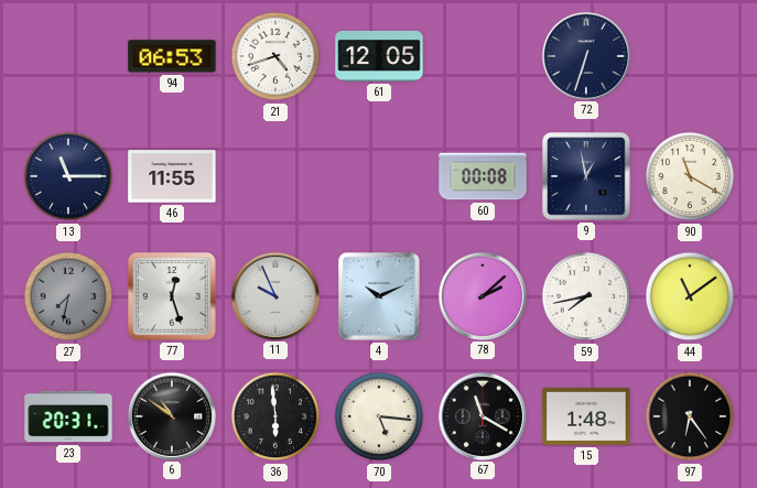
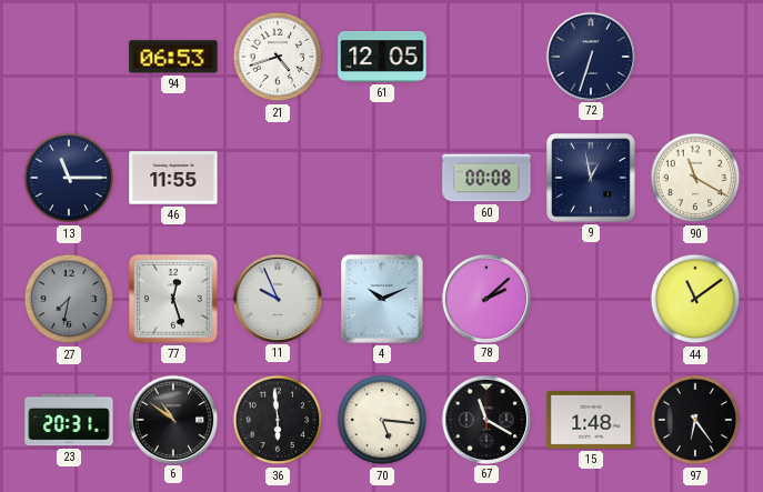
59: 7:43 -> none (586, 296)
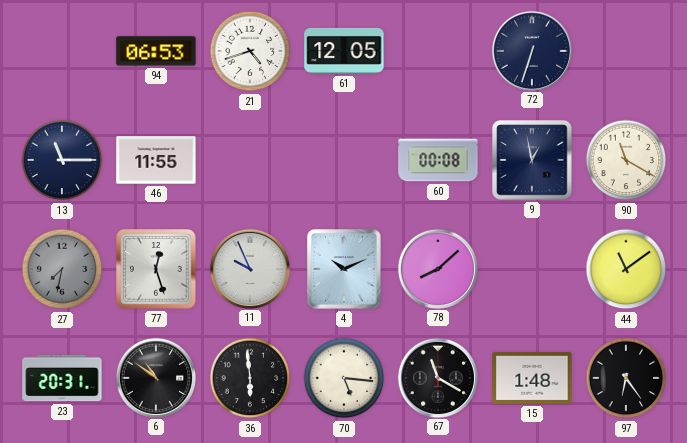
78: 2:08 -> 8:08 (437, 268)
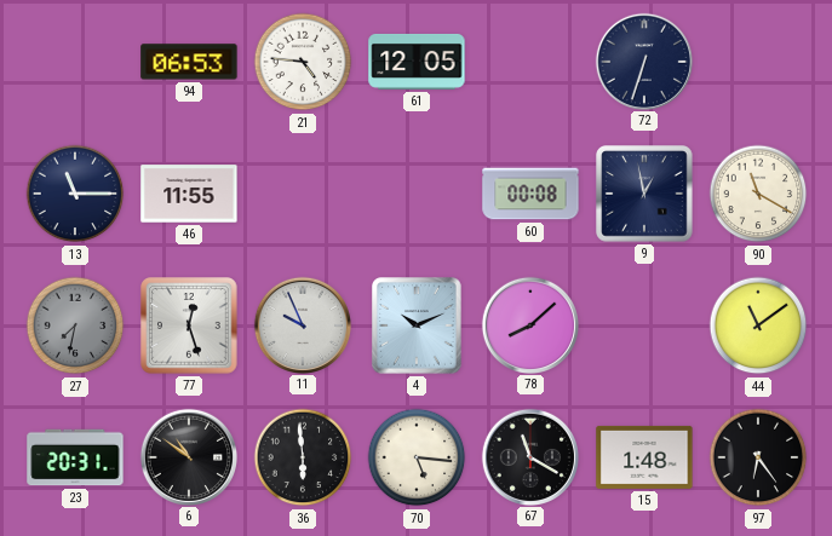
21: 4:42 -> 4:46 (303, 62)
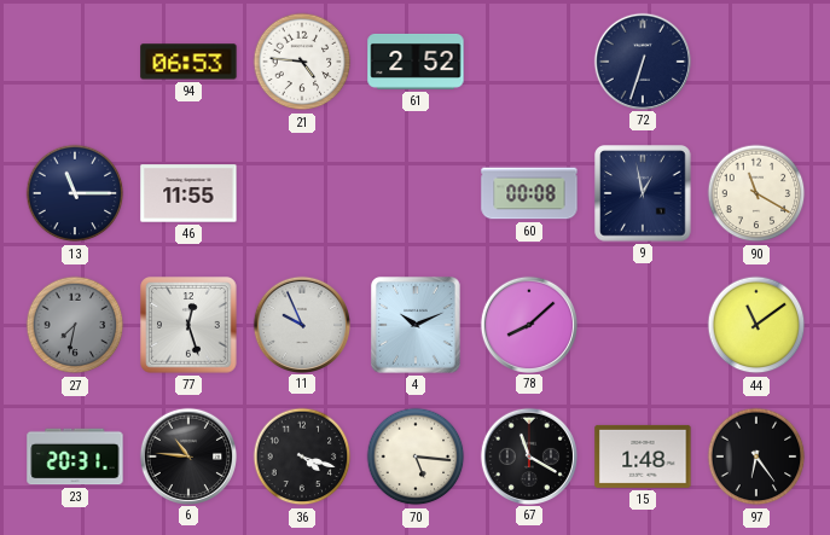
61: 12:05 -> 2:52 (416, 62)
6: 10:51 -> 10:46 (187, 455)
36: 5:59 -> 4:18 (302, 457)
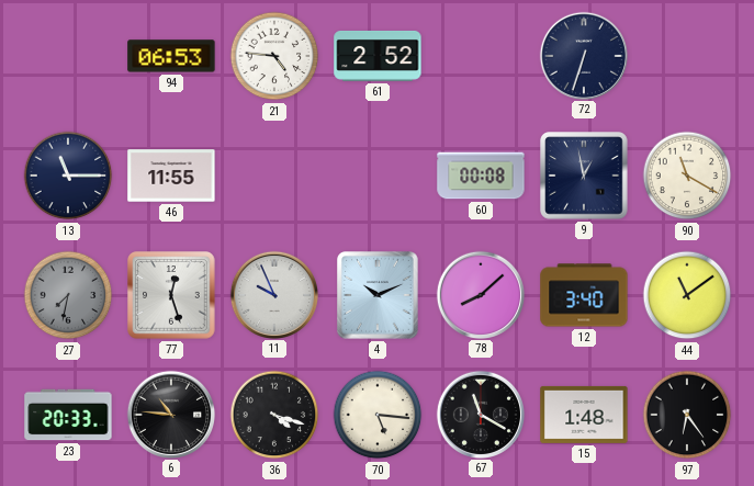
12: none -> 3:40 (584, 295)
23: 20:31 -> 20:33 (68, 415)
